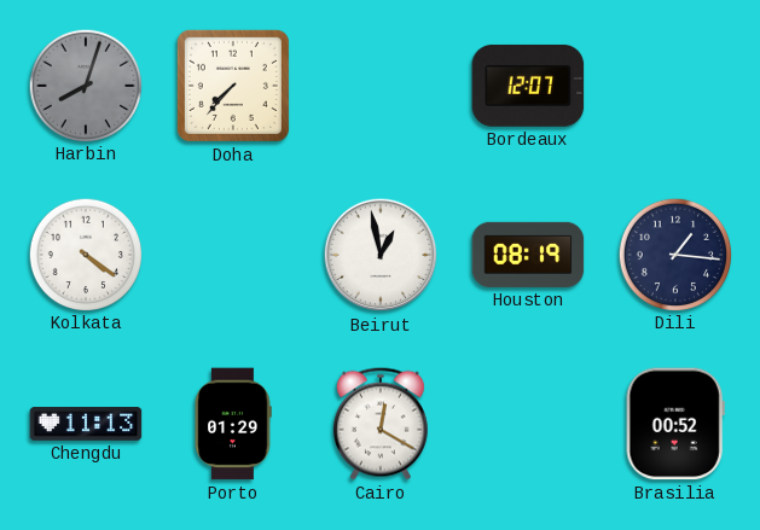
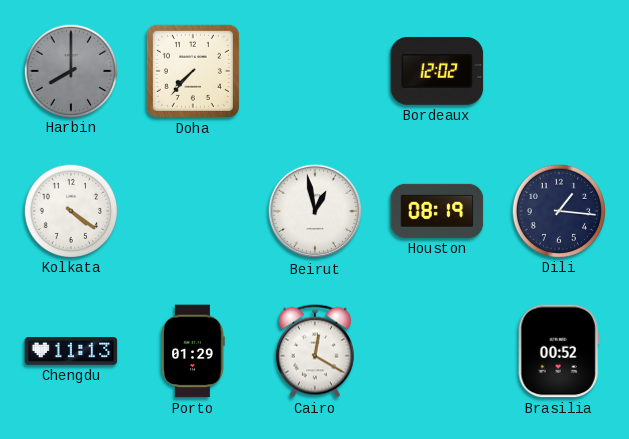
Harbin: 8:03 -> 8:00 (71, 70)
Bordeaux: 12:07 -> 12:02 (437, 71)
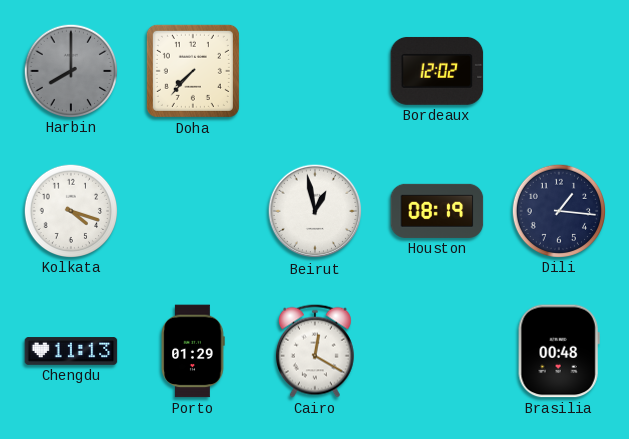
Kolkata: 4:21 -> 4:18 (71, 210)
Brasilia: 00:52 -> 00:48 (559, 351)
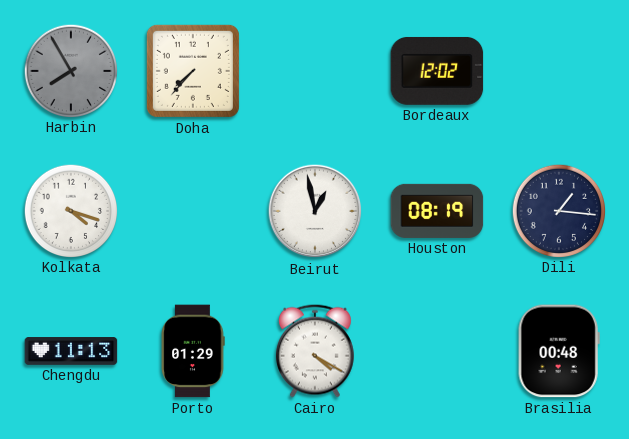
Harbin: 8:00 -> 7:55 (71, 70)
Cairo: 12:20 -> 4:20 (315, 351)
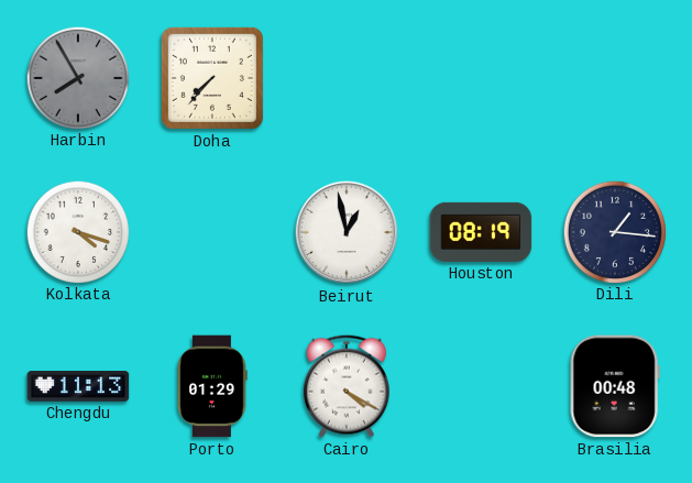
Bordeaux: 12:02 -> none (437, 71)
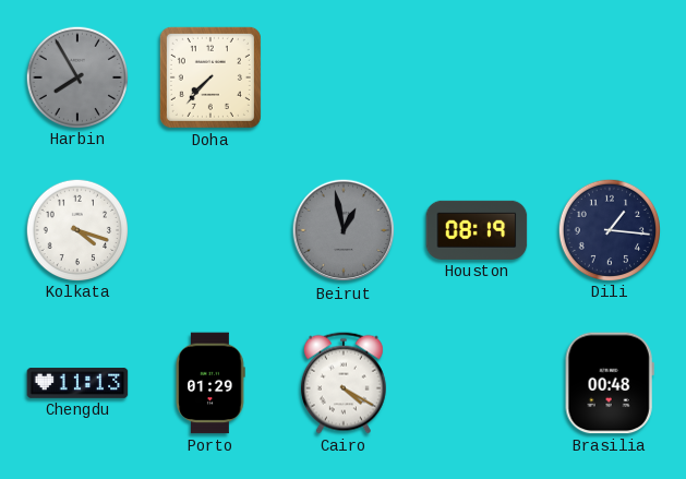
Beirut dial: white -> grey (344, 230)
